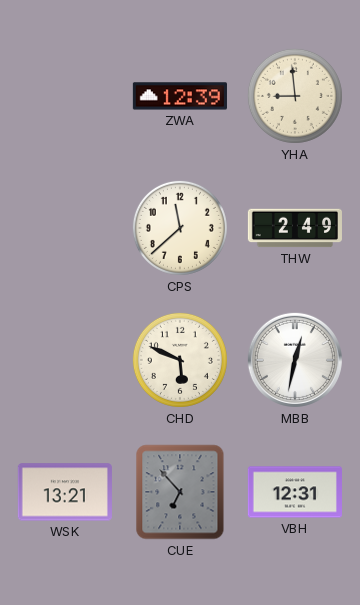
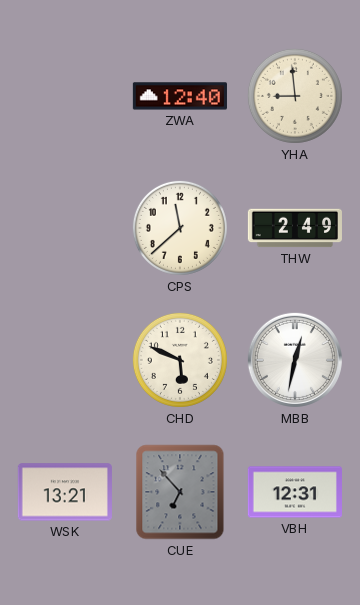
ZWA: 12:39 -> 12:40 (180, 96)
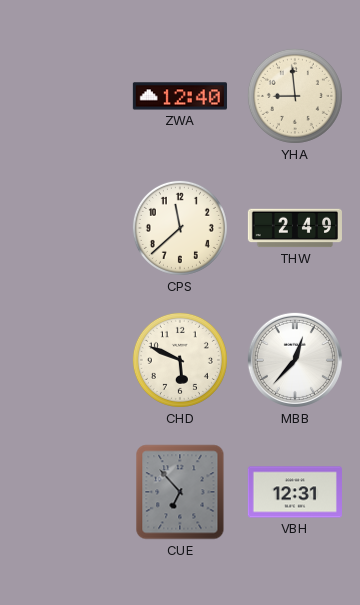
MBB: 12:32 -> 12:37 (295, 360)
WSK: 13:21 -> none (65, 492)
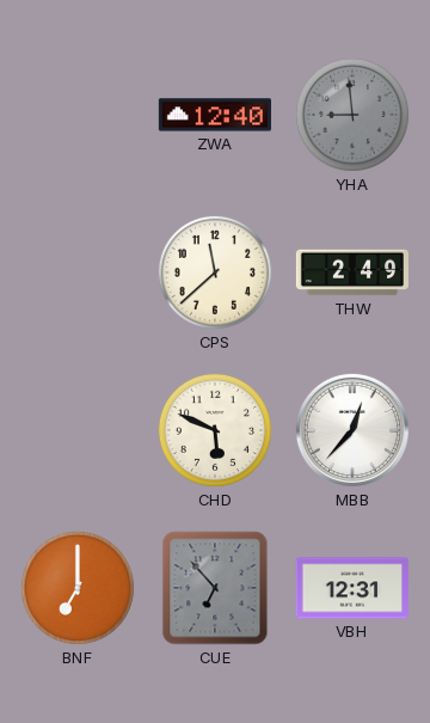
YHA dial: cream -> grey (352, 115)
BNF: none -> 7:00 (78, 588)
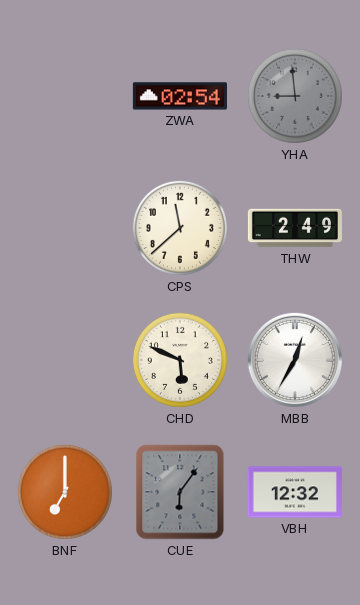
ZWA: 12:40 -> 02:54 (180, 96)
MBB: 12:37 -> 12:35 (295, 360)
CUE: 6:53 -> 6:06 (180, 492)
VBH: 12:31 -> 12:32 (295, 492)
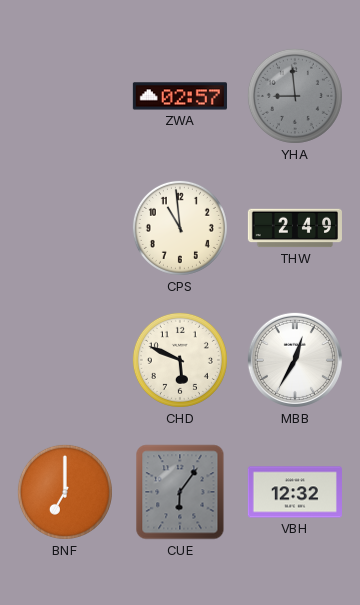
ZWA: 02:54 -> 02:57 (180, 96)
CPS: 11:38 -> 10:59 (180, 228)
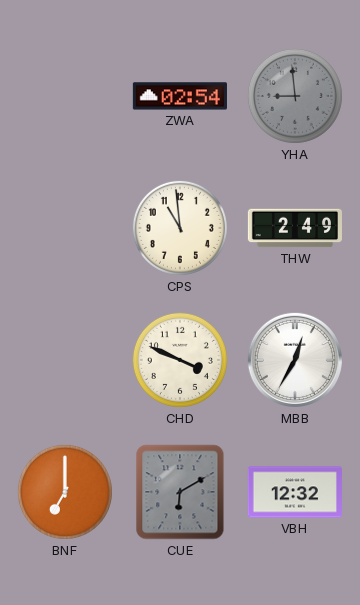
ZWA: 02:57 -> 02:54 (180, 96)
CHD: 5:49 -> 3:49 (180, 360)
CUE: 6:06 -> 6:10 (180, 492)
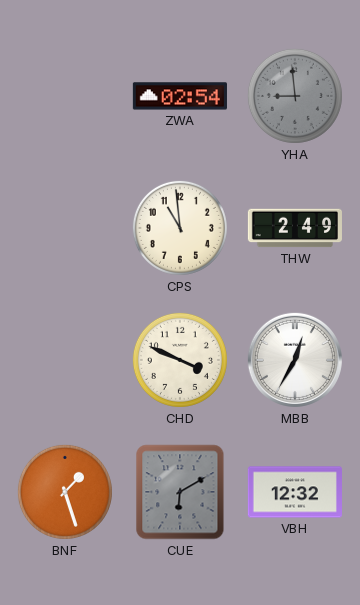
BNF: 7:00 -> 1:27 (65, 492)
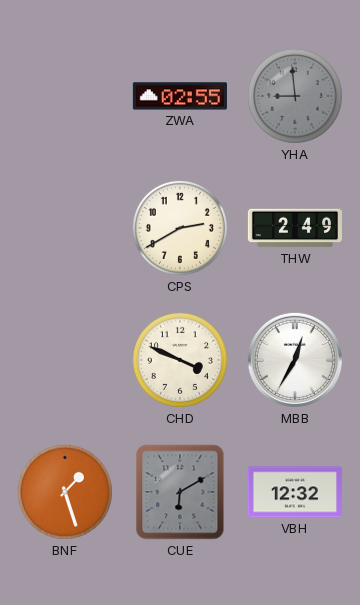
ZWA: 02:54 -> 02:55 (180, 96)
CPS: 10:59 -> 2:40 (180, 228)
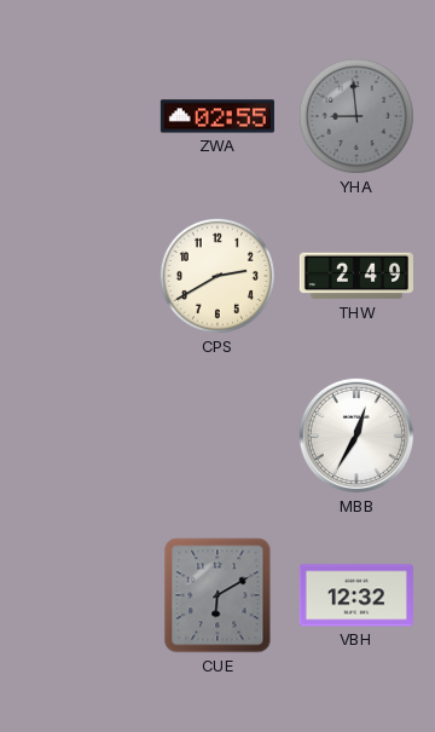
CHD: 3:49 -> none (180, 360)
BNF: 1:27 -> none (65, 492)
